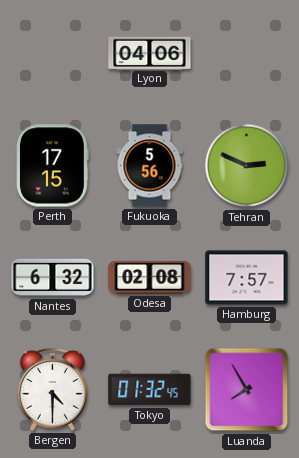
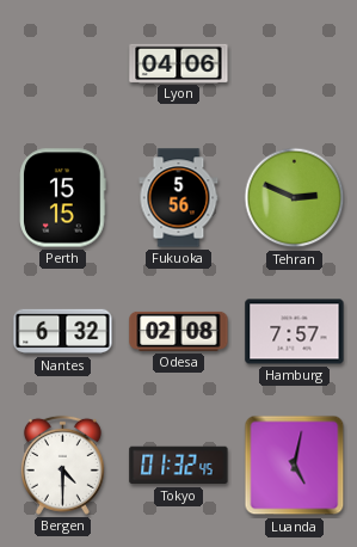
Perth: 17:15 -> 15:15 (63, 198)
Luanda: 7:55 -> 5:02 (295, 466)
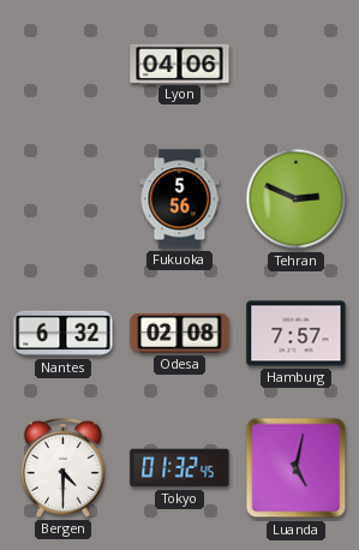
Perth: 15:15 -> none (63, 198)
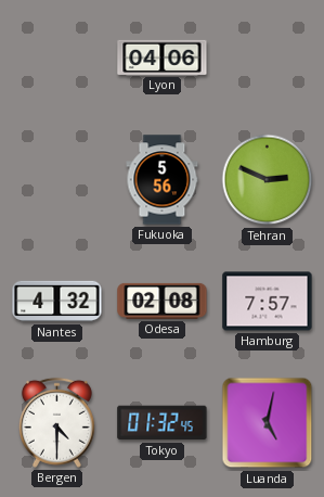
Nantes: 6:32 -> 4:32 (57, 302)
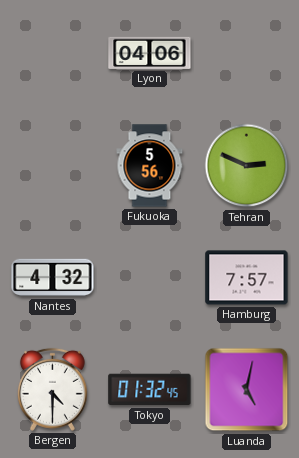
Odesa: 02:08 -> none (163, 301)
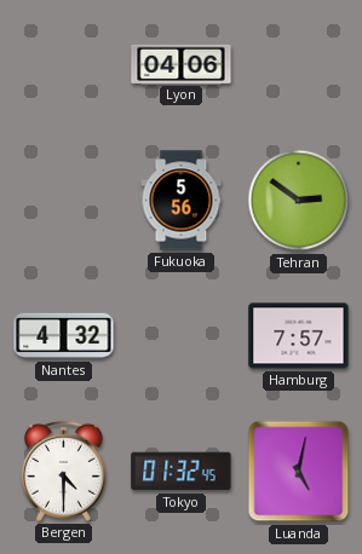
Tehran: 2:49 -> 2:51 (299, 201)
